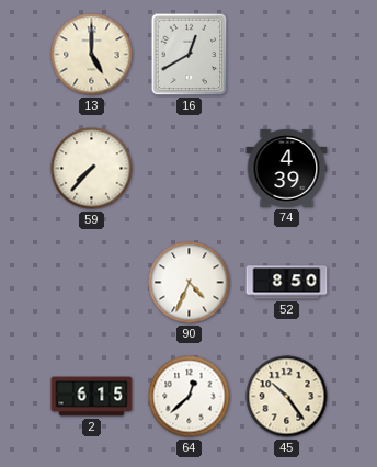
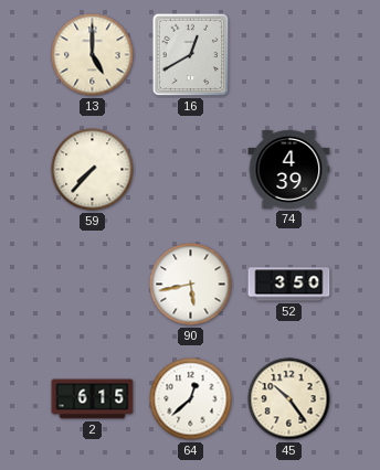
90: 4:34 -> 5:43 (191, 285)
52: 8:50 -> 3:50 (289, 285)
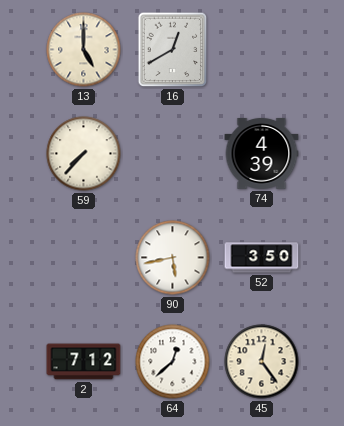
2: 6:15 -> 7:12 (84, 362)
45: 10:24 -> 12:24 (262, 362)
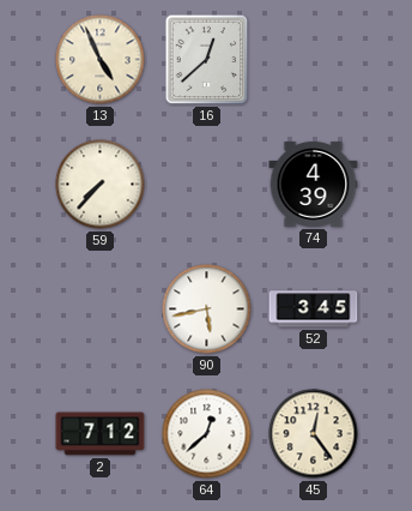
13: 5:00 -> 4:56 (101, 60)
16: 12:40 -> 12:38 (207, 60)
52: 3:50 -> 3:45 (314, 309)
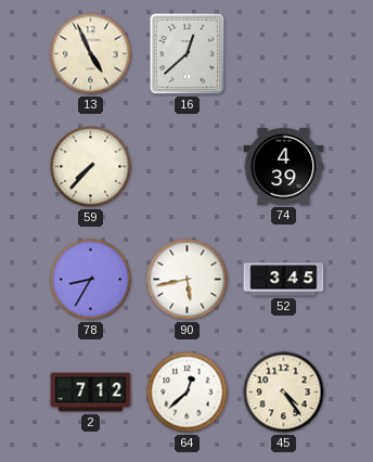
78: none -> 8:35 (91, 280)
45: 12:24 -> 4:24 (284, 393)
